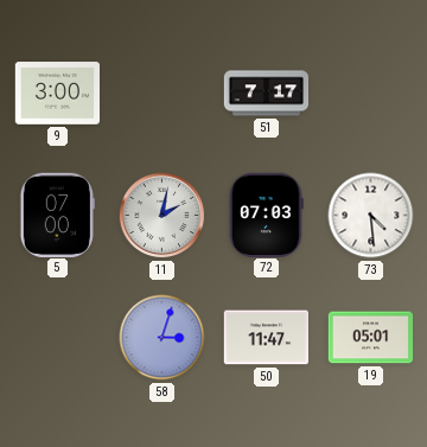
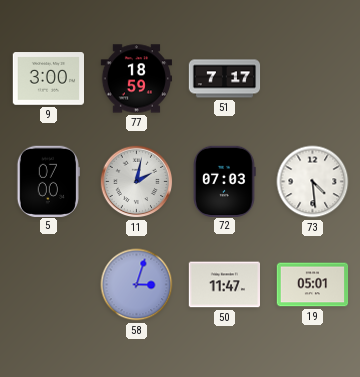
77: none -> 18:59 (136, 79)
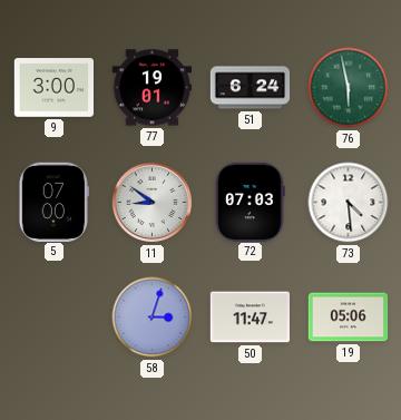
77: 18:59 -> 19:01 (151, 88)
51: 7:17 -> 6:24 (251, 88)
76: none -> 5:58 (349, 88)
11: 2:02 -> 8:51 (153, 203)
19: 05:01 -> 05:06 (349, 318)
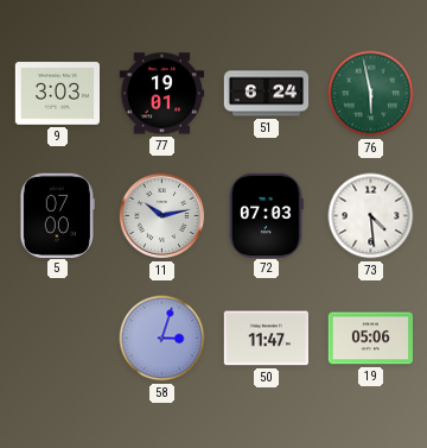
9: 3:00 -> 3:03 (57, 94)
11: 8:51 -> 10:13 (162, 216)
